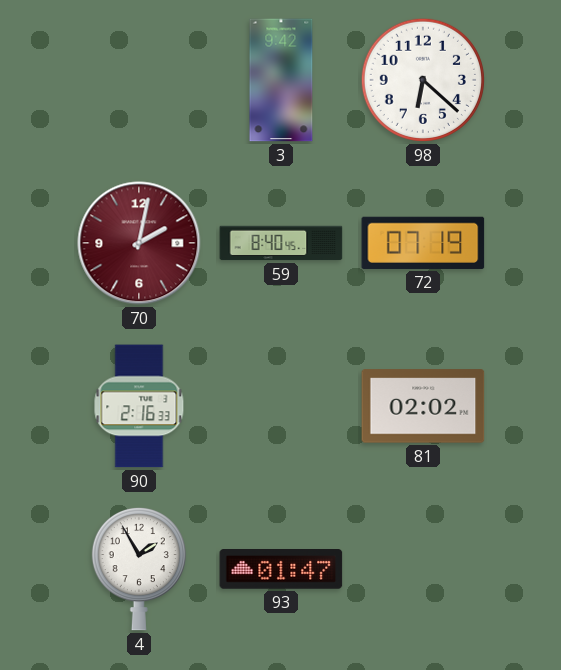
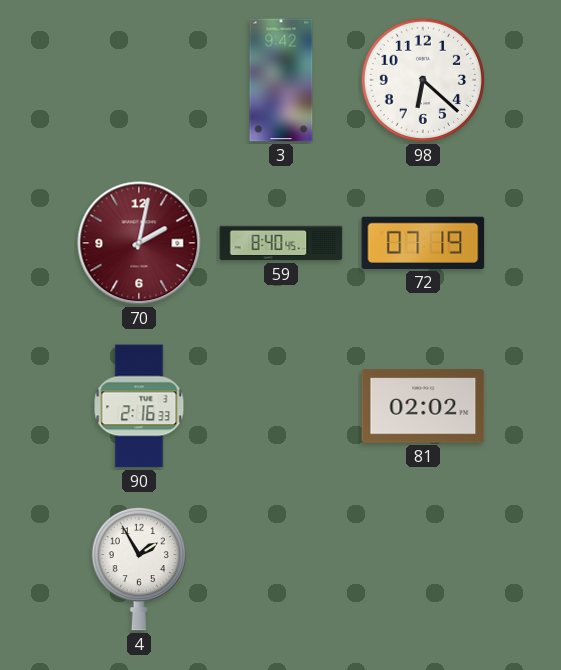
93: 01:47 -> none (281, 570)
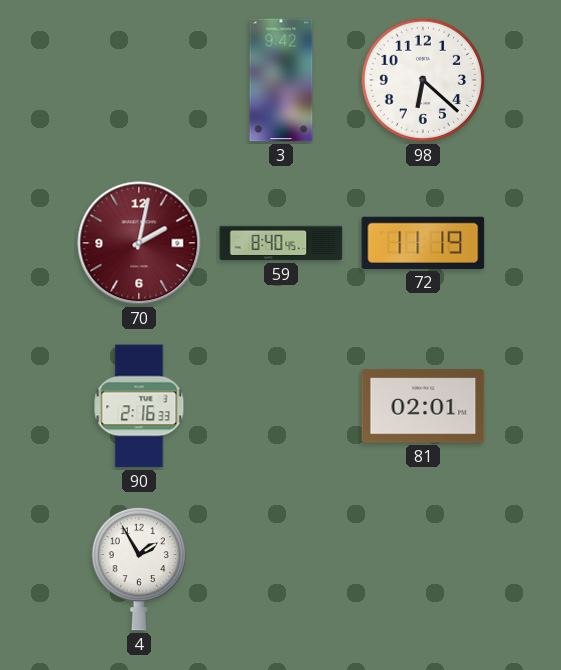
72: 07:19 -> 11:19 (423, 243)
81: 02:02 -> 02:01 (423, 406)
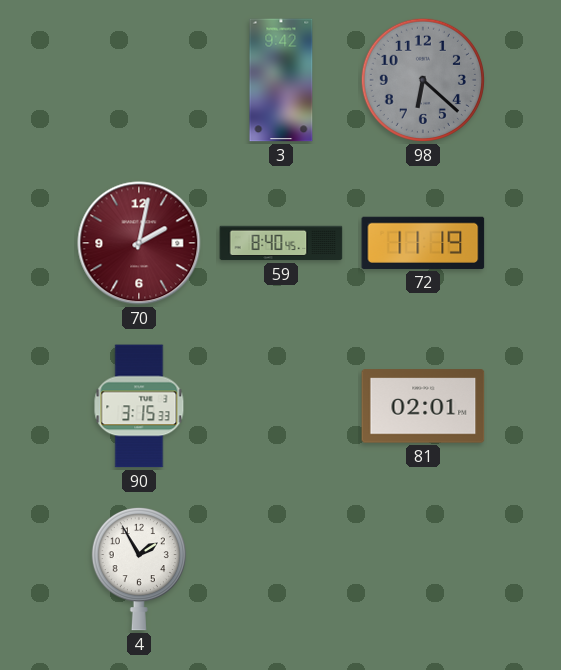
98 dial: white -> grey (423, 80)
90: 2:16 -> 3:15 (139, 406)
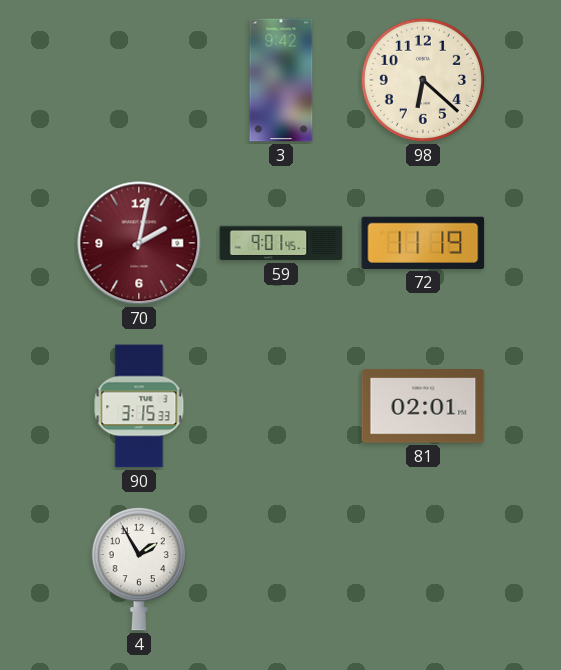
98 dial: grey -> cream (423, 80)
59: 8:40 -> 9:01 (281, 243)
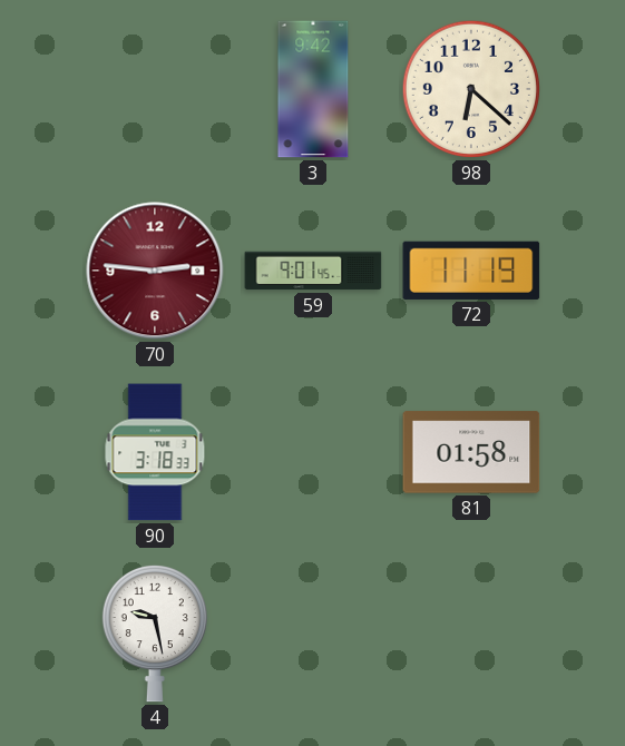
70: 2:02 -> 2:46 (155, 271)
90: 3:15 -> 3:18 (155, 452)
81: 02:01 -> 01:58 (471, 452)
4: 1:55 -> 9:28 (155, 634)
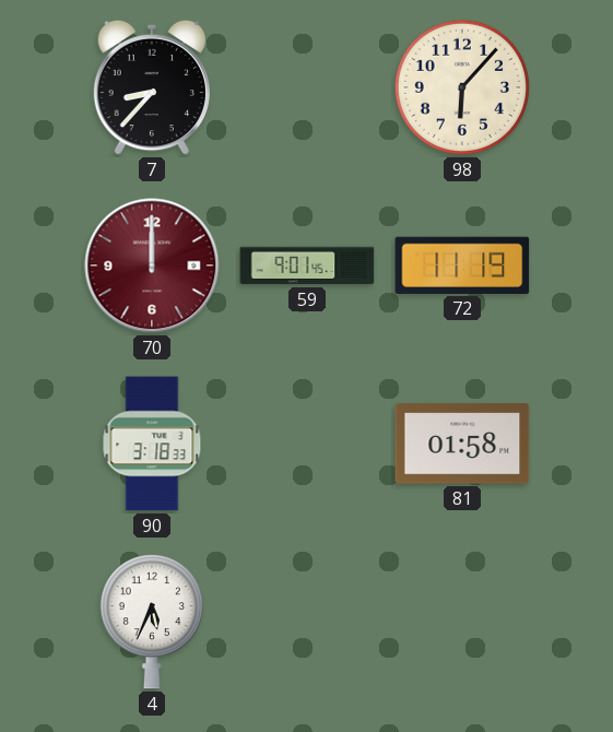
7: none -> 8:37 (151, 87)
3: 9:42 -> none (313, 89)
98: 6:22 -> 6:07 (462, 87)
70: 2:46 -> 12:00 (152, 265)
4: 9:28 -> 5:34 (152, 622)
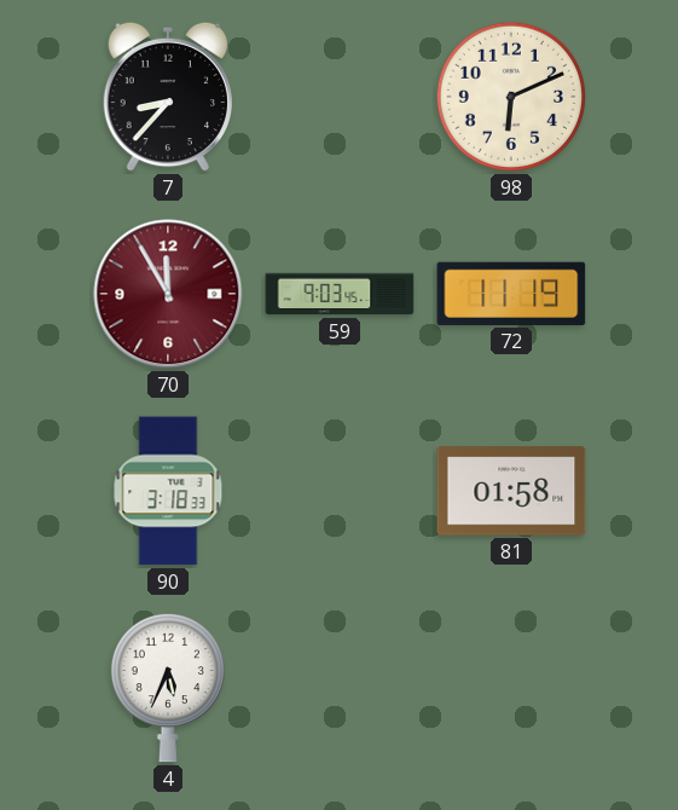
98: 6:07 -> 6:11 (511, 97)
70: 12:00 -> 11:55 (168, 294)
59: 9:01 -> 9:03 (340, 294)
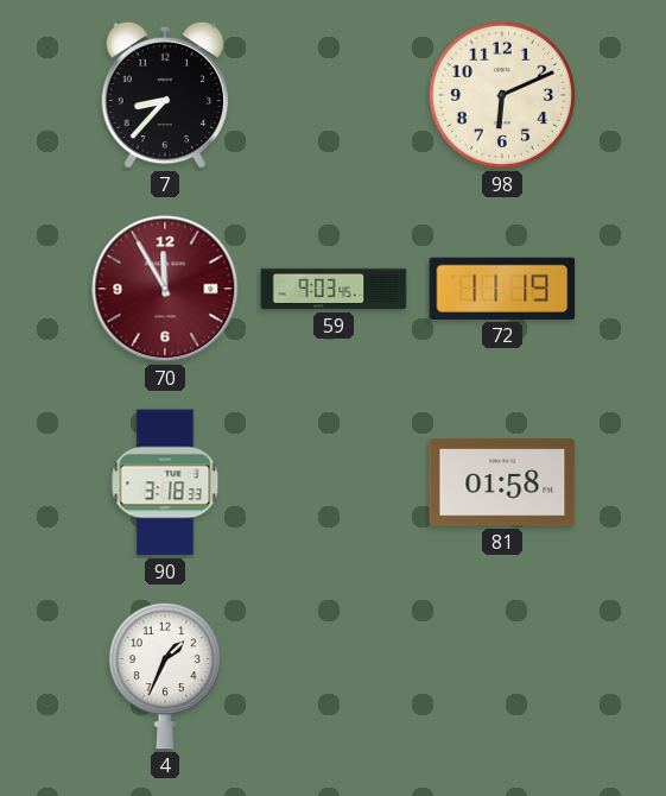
4: 5:34 -> 1:34 (165, 676)
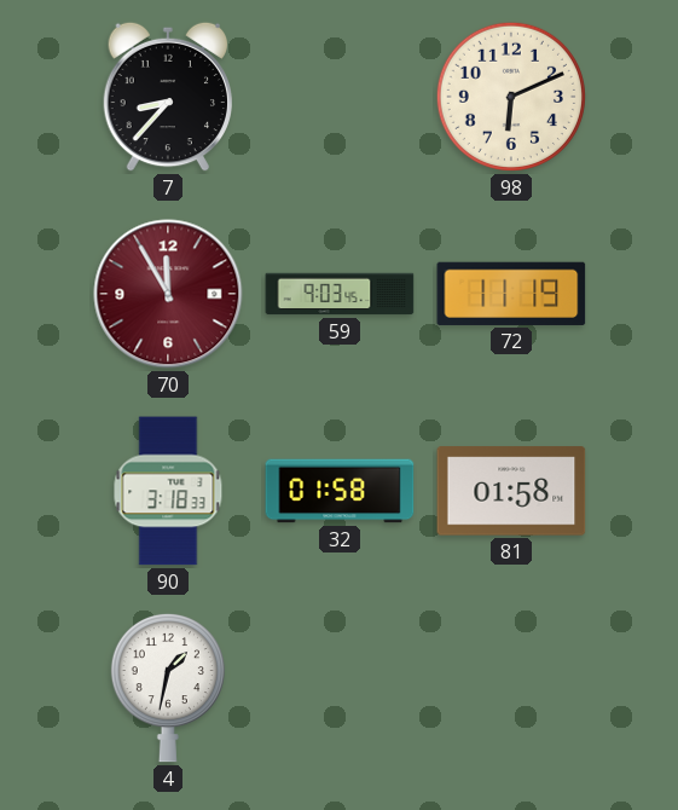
32: none -> 01:58 (340, 491)
4: 1:34 -> 1:32 (168, 688)
